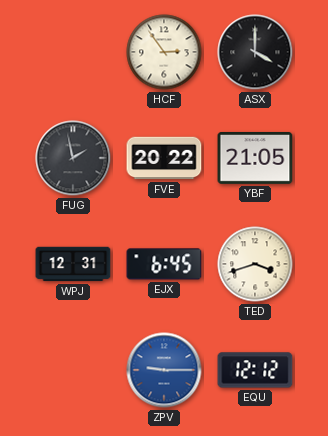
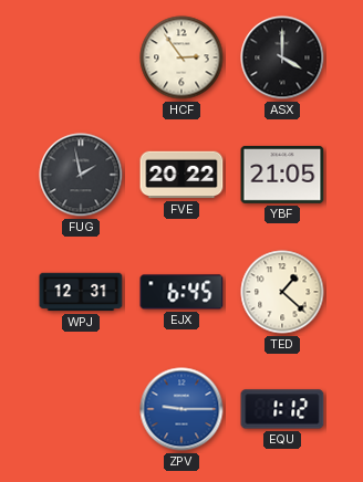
TED: 3:42 -> 1:22 (282, 292)
EQU: 12:12 -> 1:12 (282, 409)
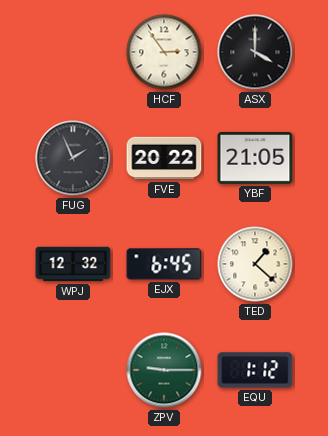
FUG: 1:58 -> 1:56 (73, 158)
WPJ: 12:31 -> 12:32 (73, 264)
ZPV dial: blue -> green (164, 370)
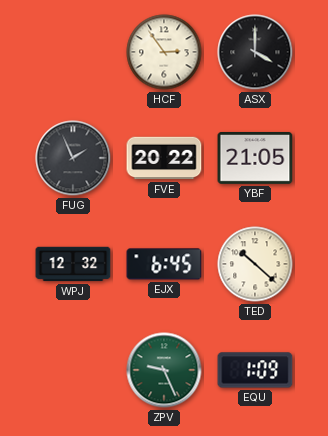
TED: 1:22 -> 10:22 (255, 264)
ZPV: 9:15 -> 9:26 (164, 370)
EQU: 1:12 -> 1:09 (255, 370)
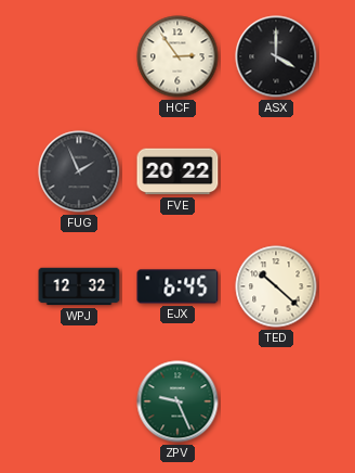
YBF: 21:05 -> none (255, 158)
EQU: 1:09 -> none (255, 370)
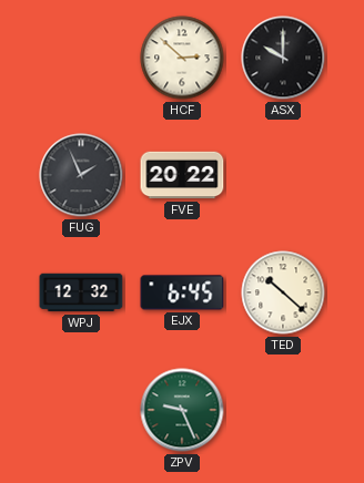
HCF: 2:54 -> 2:52 (182, 58)
ASX: 4:00 -> 10:00 (283, 58)
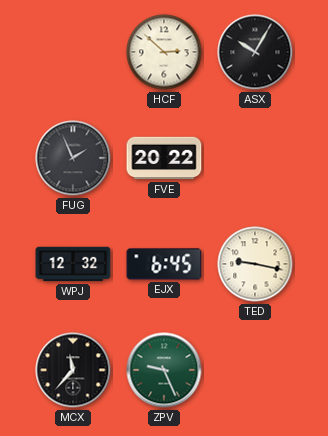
ASX: 10:00 -> 10:05 (255, 52)
TED: 10:22 -> 9:17 (255, 264)
MCX: none -> 11:37 (73, 370)
